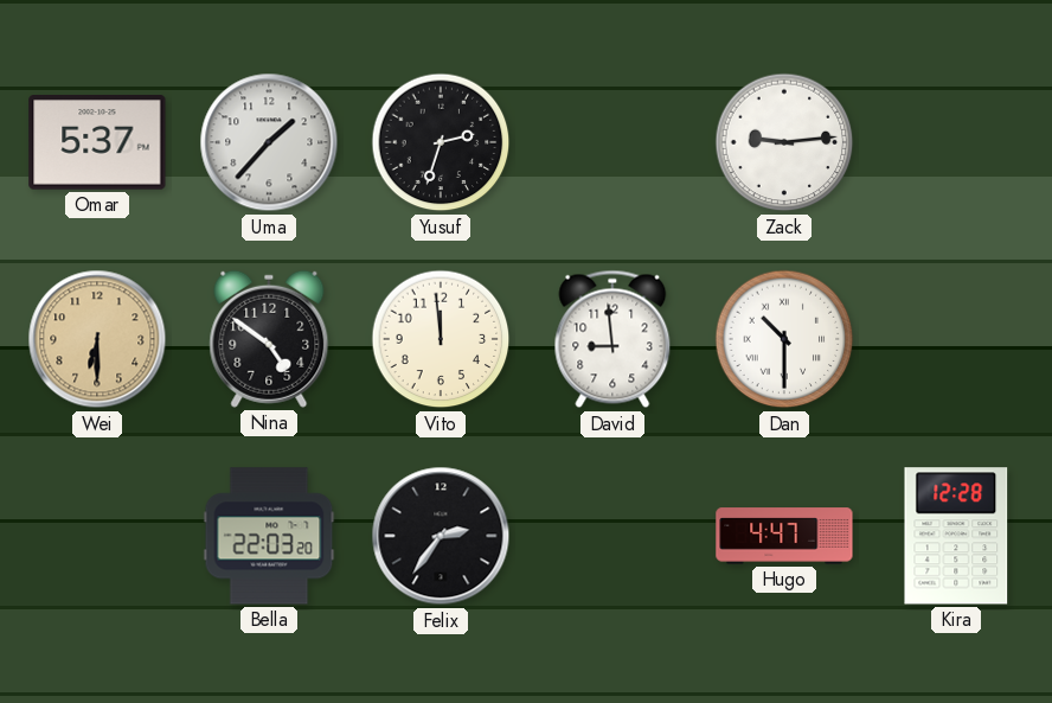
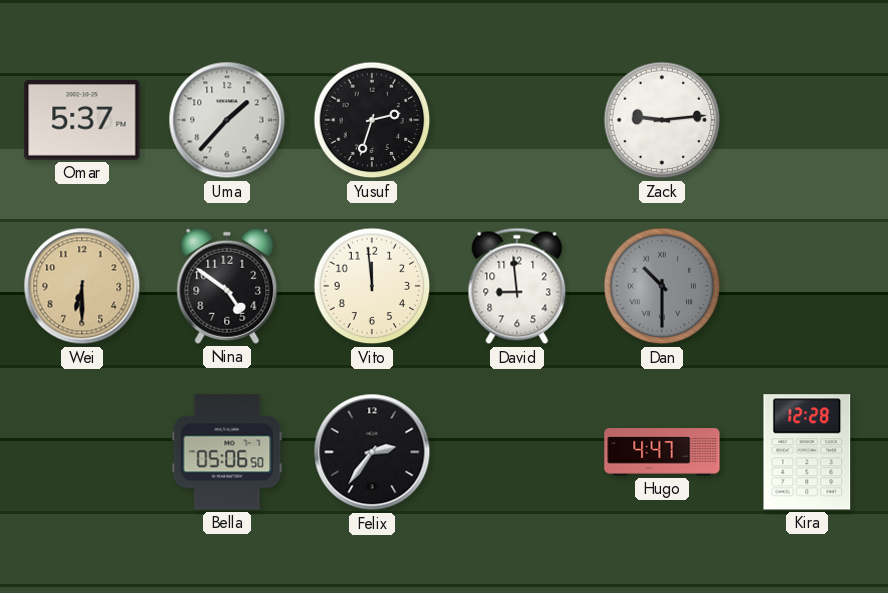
Dan dial: white -> grey (662, 286)
Bella: 22:03 -> 05:06 (227, 452)
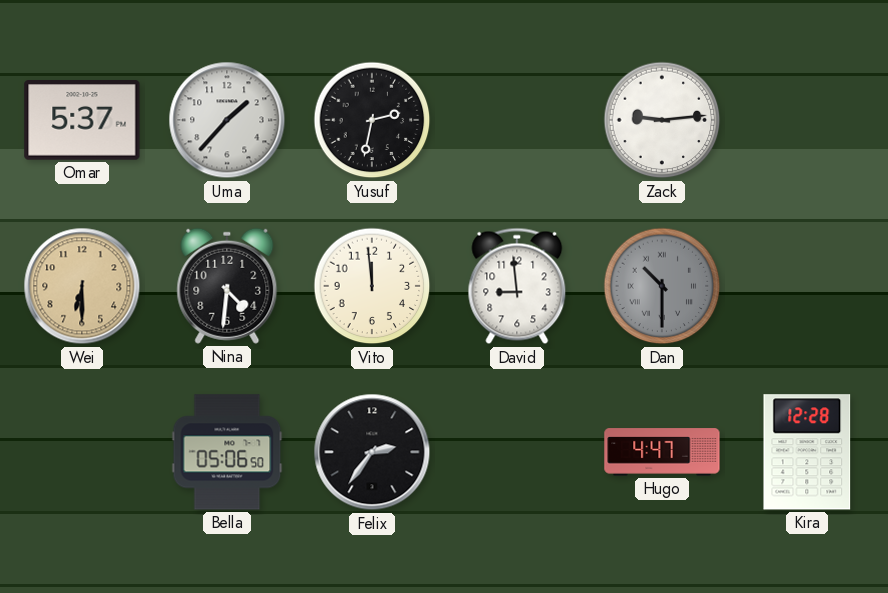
Yusuf: 2:33 -> 2:32 (372, 120)
Nina: 4:51 -> 4:31 (227, 286)
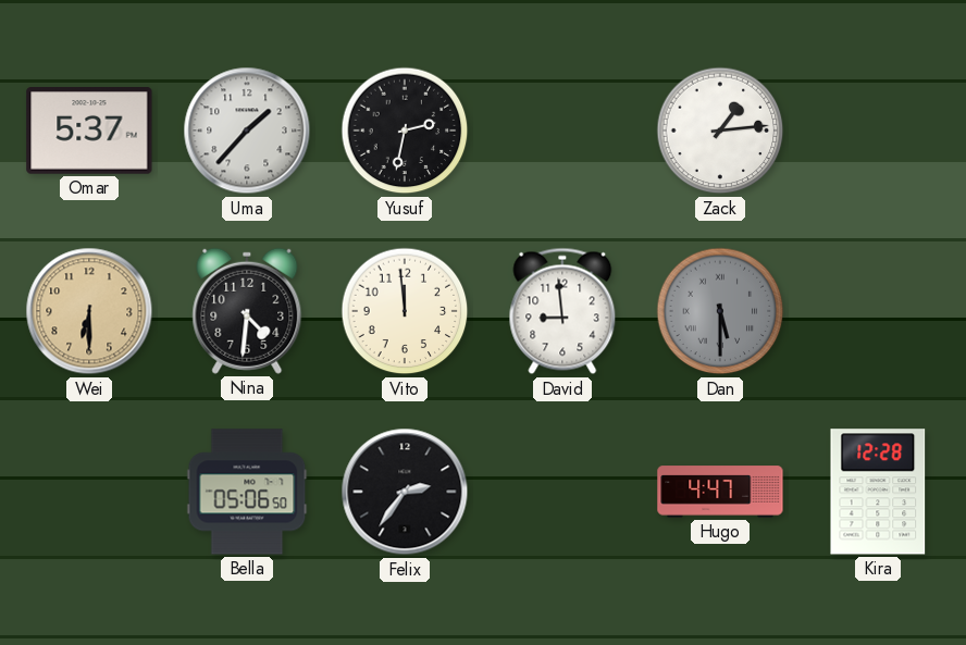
Zack: 9:14 -> 1:14 (720, 131)
Dan: 10:30 -> 5:30 (720, 311)
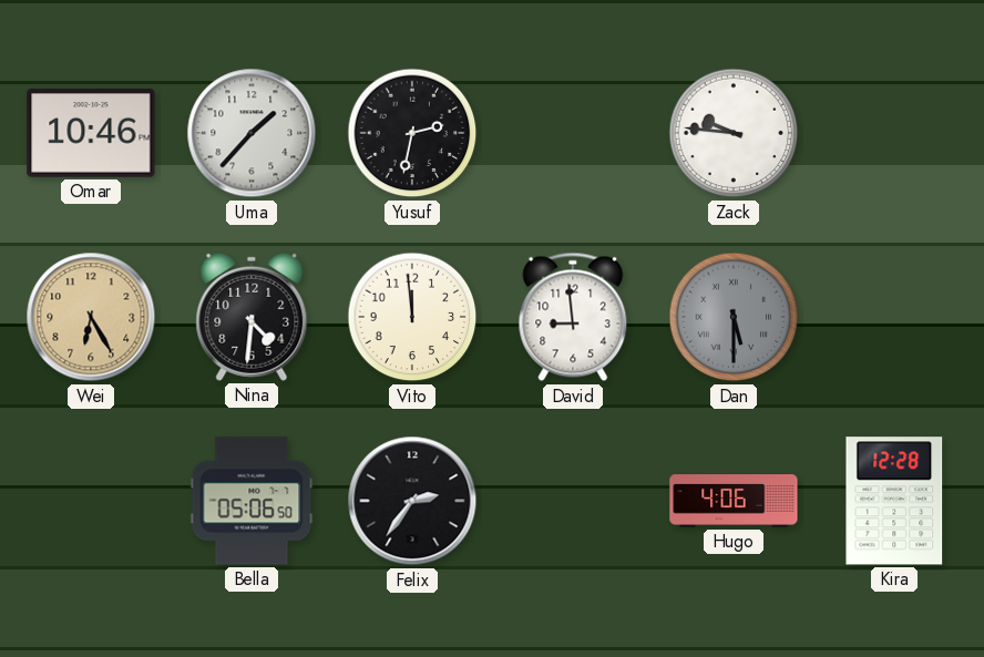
Omar: 5:37 -> 10:46 (91, 134)
Zack: 1:14 -> 9:46 (734, 133)
Wei: 6:30 -> 6:25 (91, 317)
Hugo: 4:47 -> 4:06 (734, 501)
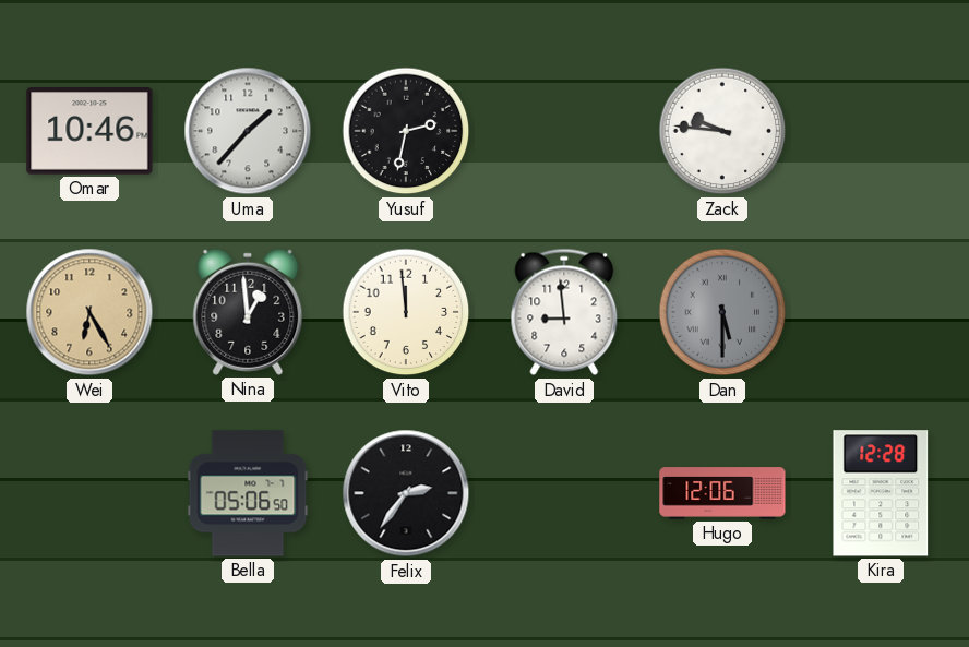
Nina: 4:31 -> 12:59 (248, 312)
Hugo: 4:06 -> 12:06 (722, 493)
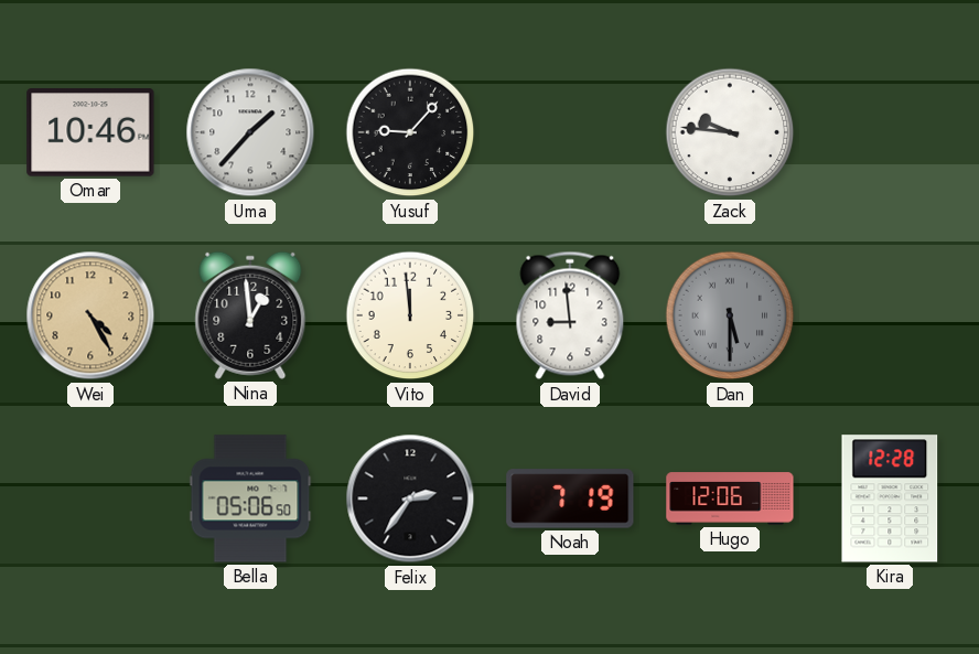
Yusuf: 2:32 -> 9:07 (410, 132)
Wei: 6:25 -> 4:25 (90, 315)
Noah: none -> 7:19 (570, 498)
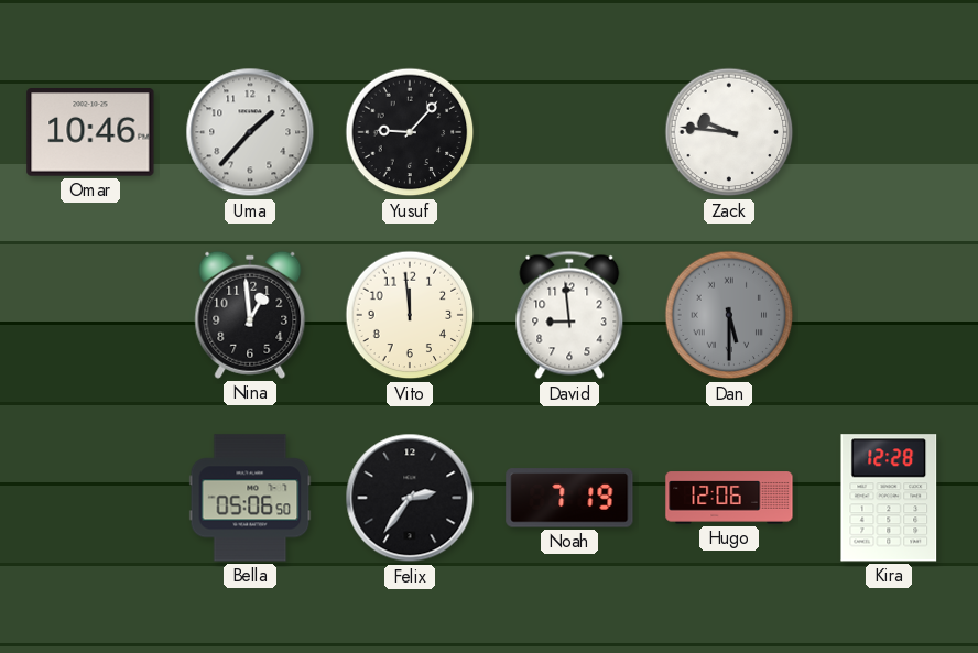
Wei: 4:25 -> none (90, 315)
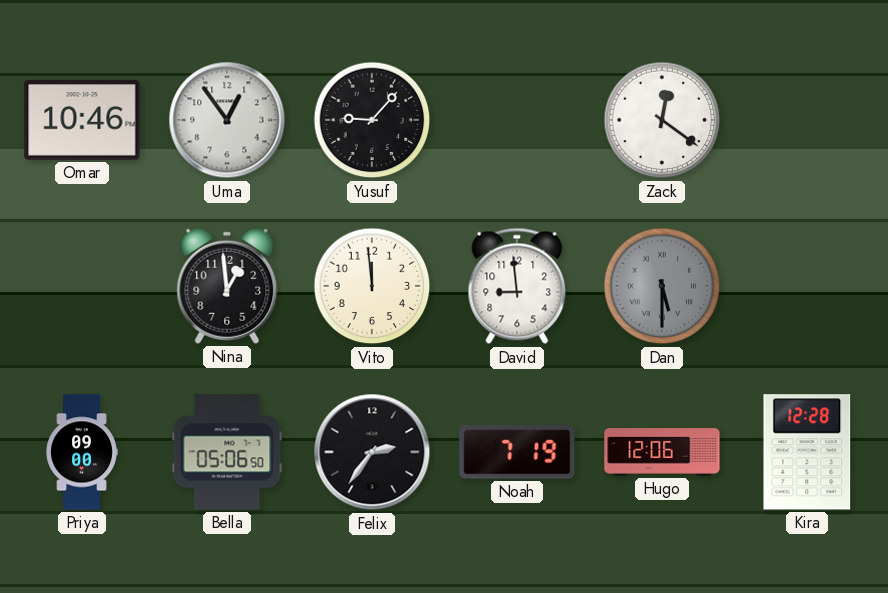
Uma: 1:37 -> 12:54 (227, 120)
Zack: 9:46 -> 12:21 (662, 120)
Priya: none -> 09:00 (82, 452)
